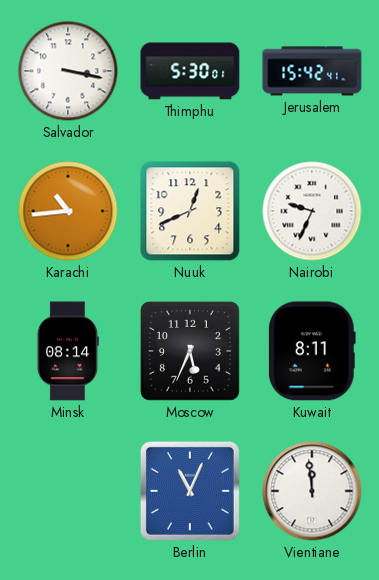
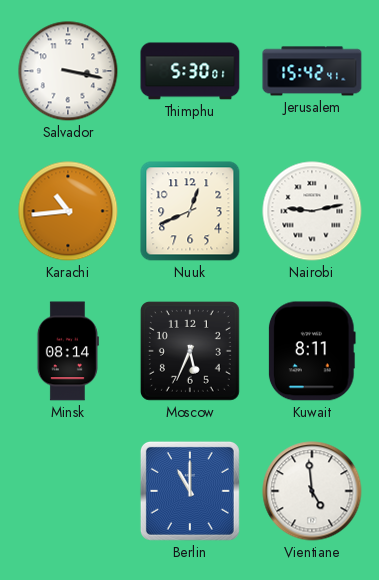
Nairobi: 9:34 -> 9:13 (312, 211)
Berlin: 11:04 -> 11:00 (190, 491)
Vientiane: 11:59 -> 4:59 (312, 491)
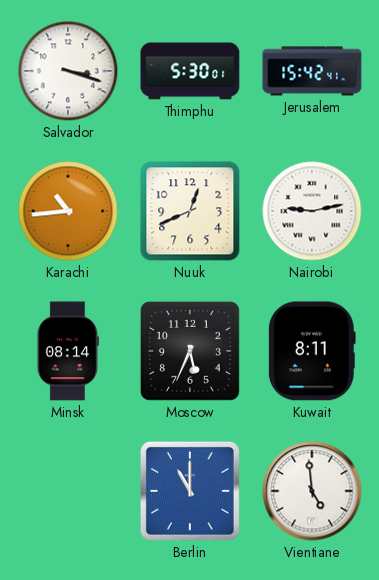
Salvador: 3:17 -> 3:18 (68, 71)
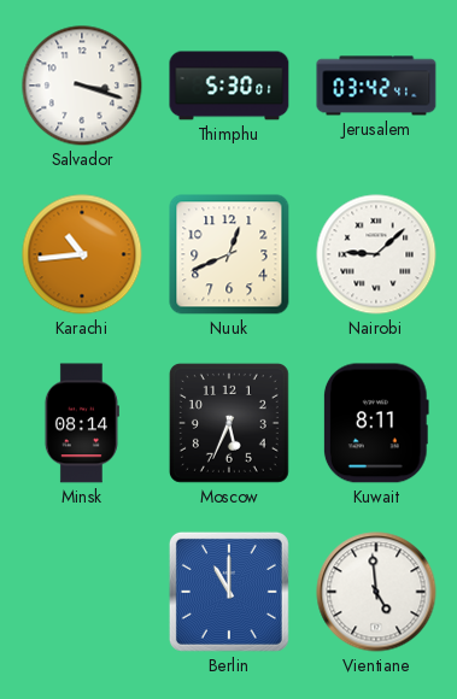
Jerusalem: 15:42 -> 03:42 (376, 86)
Nairobi: 9:13 -> 9:08 (376, 254)
